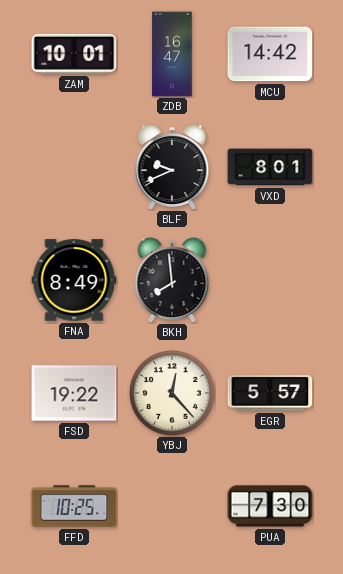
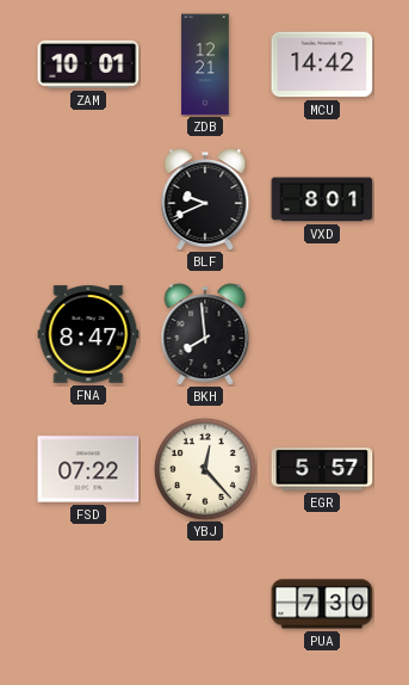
ZDB: 16:47 -> 12:21 (205, 64)
FNA: 8:49 -> 8:47 (88, 334)
FSD: 19:22 -> 07:22 (88, 469)
FFD: 10:25 -> none (74, 506)
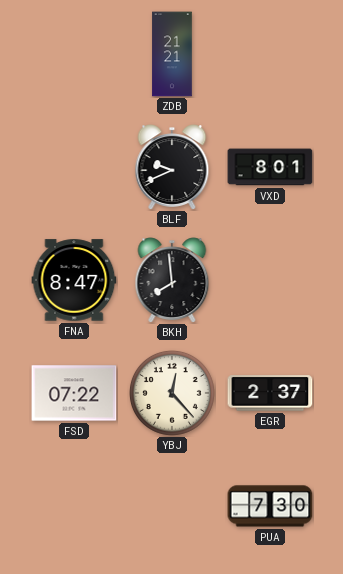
ZAM: 10:01 -> none (88, 64)
ZDB: 12:21 -> 21:21 (172, 54)
MCU: 14:42 -> none (322, 64)
EGR: 5:57 -> 2:37 (270, 393)
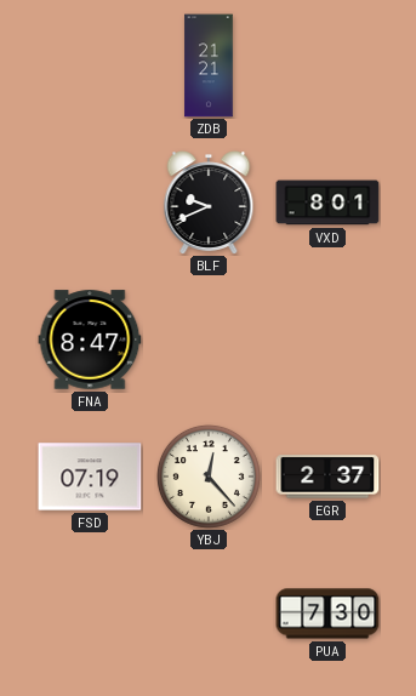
BKH: 7:59 -> none (172, 280)
FSD: 07:22 -> 07:19 (90, 477)
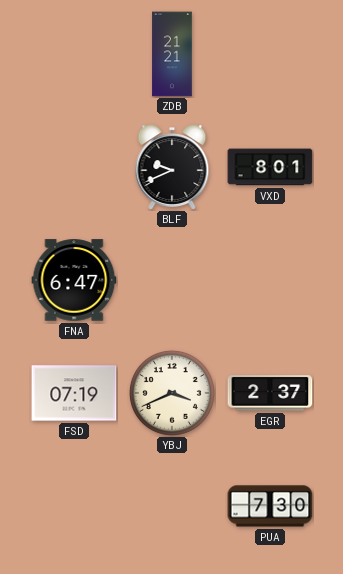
FNA: 8:47 -> 6:47 (74, 280)
YBJ: 12:23 -> 3:41 (172, 393)
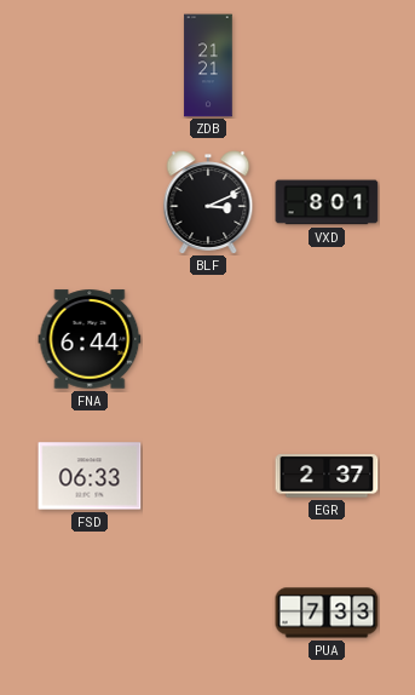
BLF: 9:41 -> 3:11 (208, 202)
FNA: 6:47 -> 6:44 (90, 339)
FSD: 07:19 -> 06:33 (90, 476)
YBJ: 3:41 -> none (172, 393)
PUA: 7:30 -> 7:33 (327, 613)
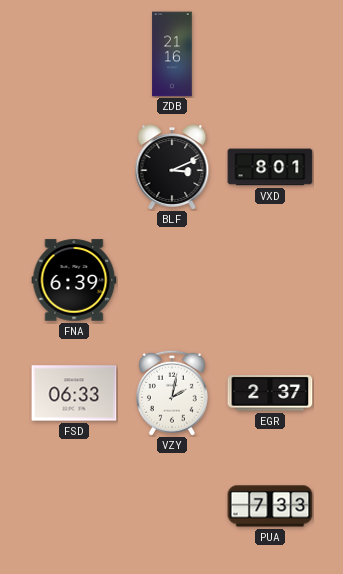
ZDB: 21:21 -> 21:16 (172, 54)
FNA: 6:44 -> 6:39 (74, 280)
VZY: none -> 2:02 (172, 393)
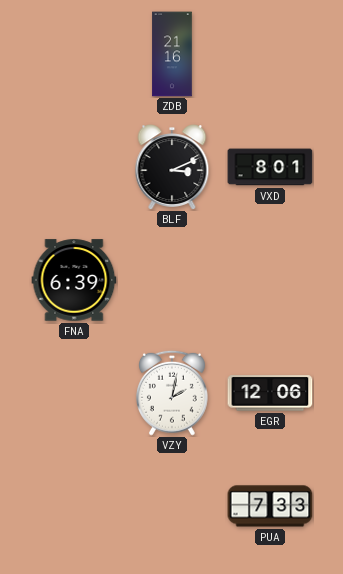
FSD: 06:33 -> none (74, 393)
EGR: 2:37 -> 12:06 (270, 393)
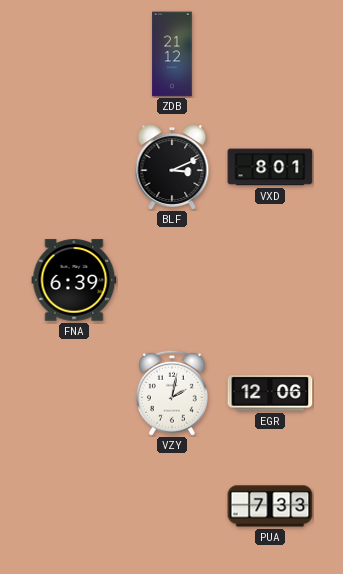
ZDB: 21:16 -> 21:12 (172, 54)
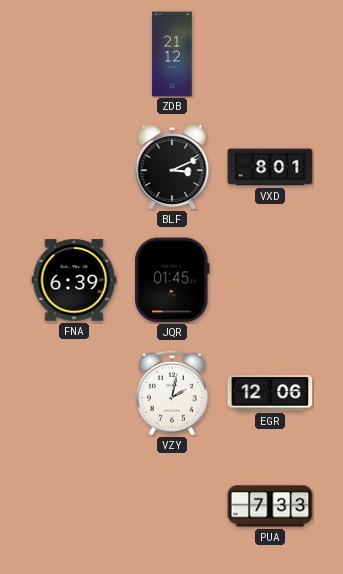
JQR: none -> 01:45 (173, 280)
